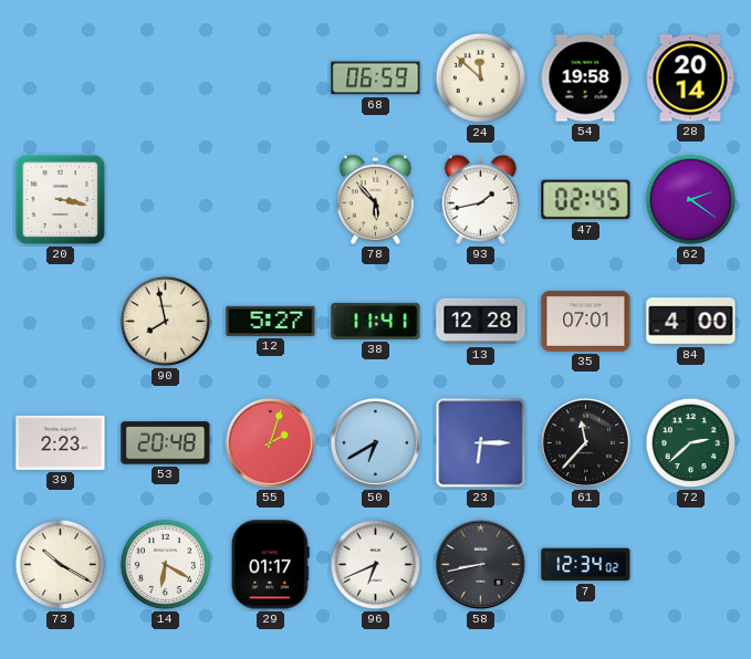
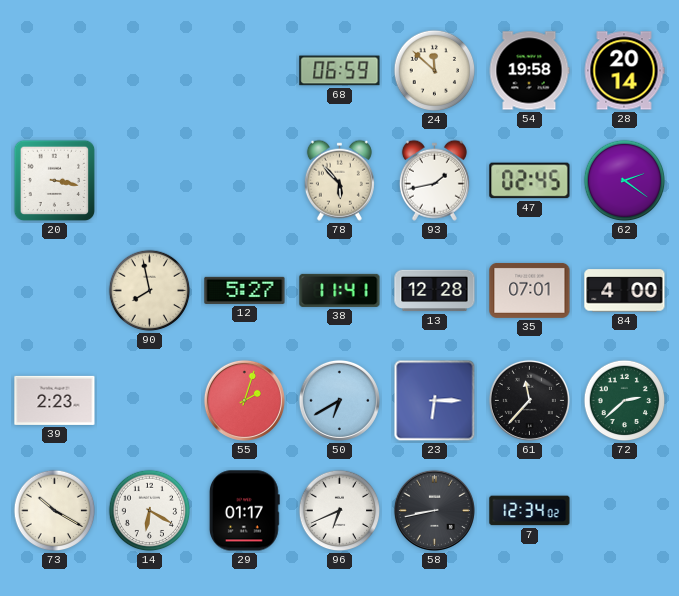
53: 20:48 -> none (166, 443)
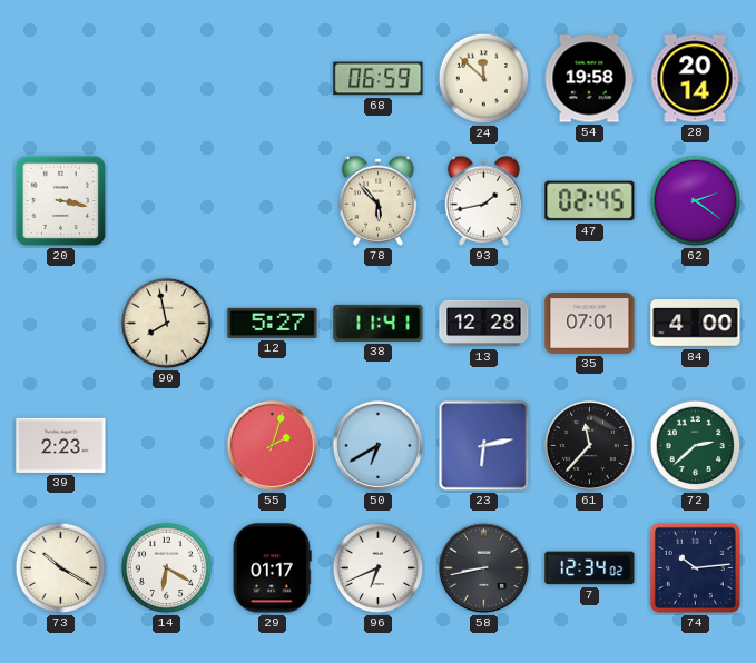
23: 6:15 -> 6:13 (484, 446)
74: none -> 10:14 (695, 567)
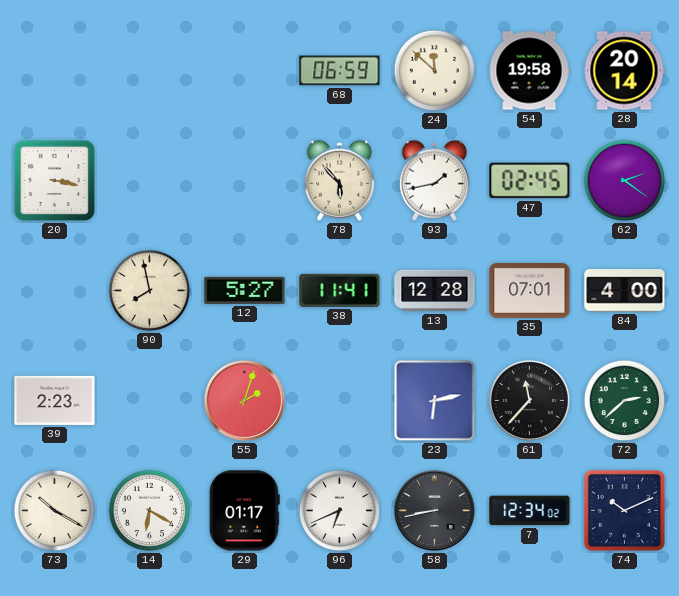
50: 6:40 -> none (377, 445)
74: 10:14 -> 10:11 (624, 510)
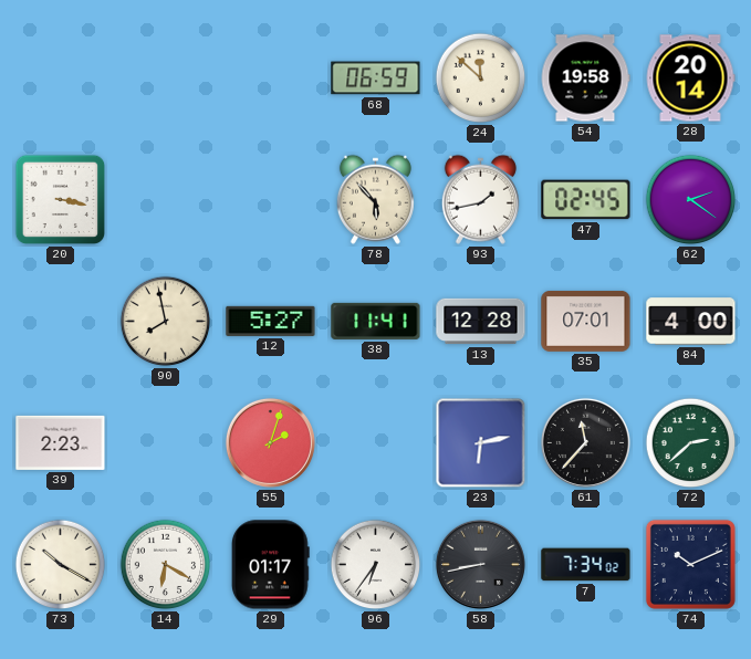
96: 6:41 -> 6:36 (376, 565)
7: 12:34 -> 7:34 (586, 565)
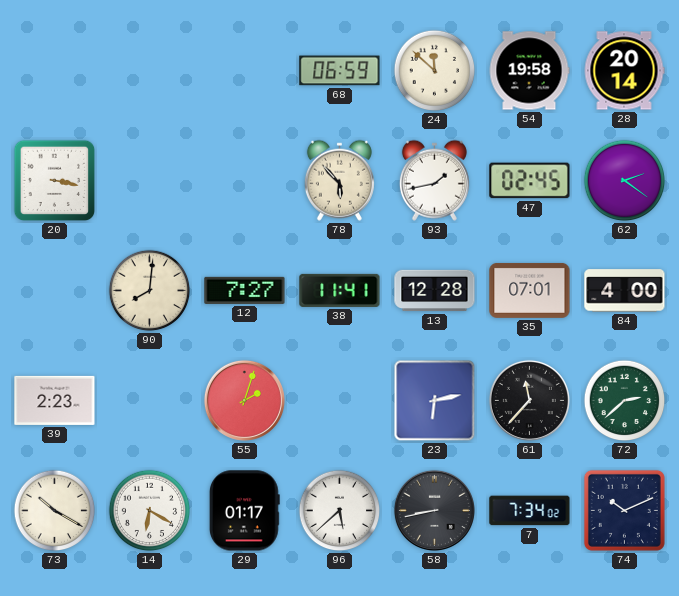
90: 7:58 -> 8:01 (150, 291)
12: 5:27 -> 7:27 (245, 290)
96: 6:36 -> 5:38 (340, 511)
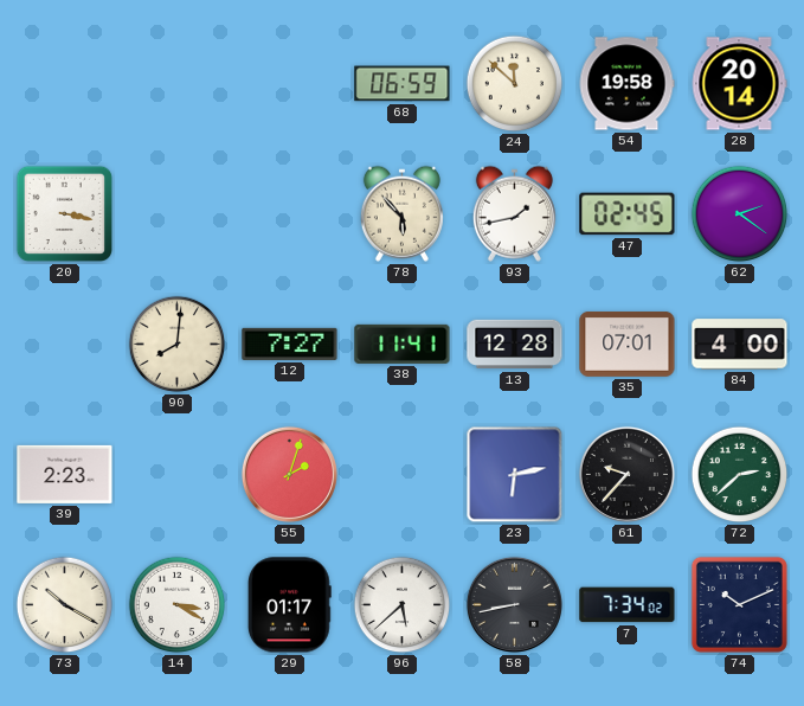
61: 11:37 -> 9:37 (626, 474)
14: 6:20 -> 3:20 (178, 605)
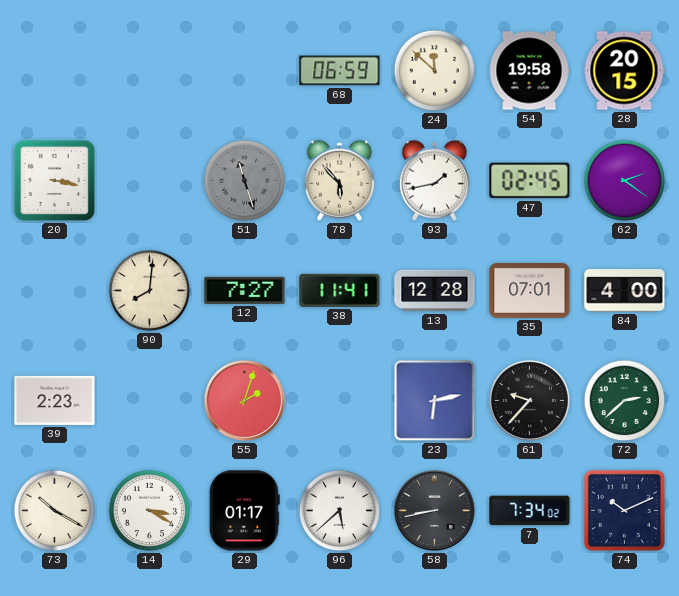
28: 20:14 -> 20:15 (624, 71)
51: none -> 11:27 (245, 181)
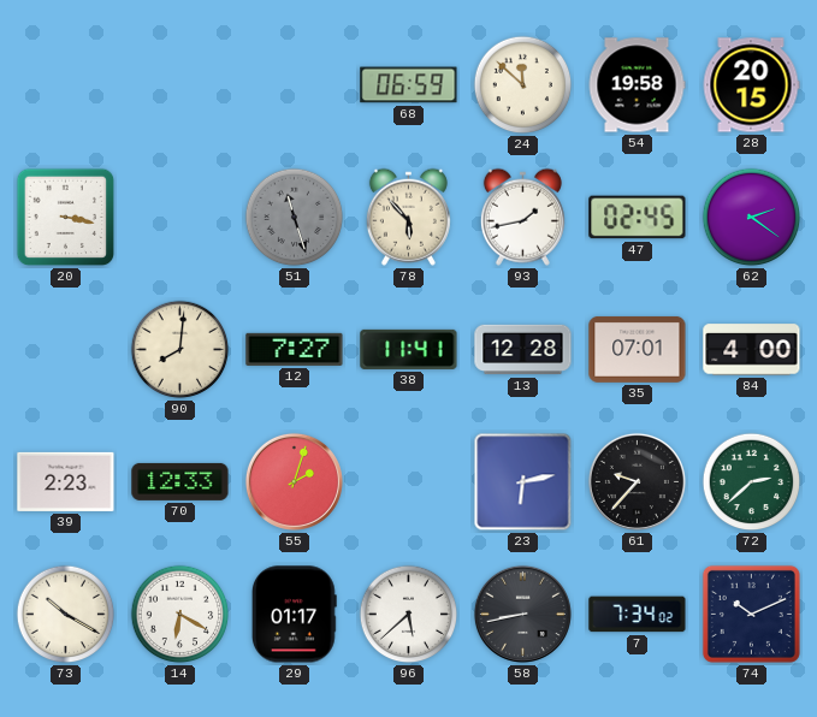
70: none -> 12:33 (180, 481)
14: 3:20 -> 6:20 (180, 615)
